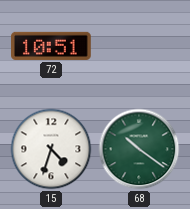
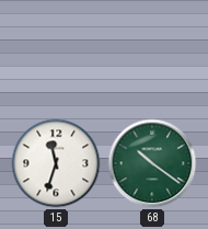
72: 10:51 -> none (52, 46)
15: 4:33 -> 11:33 (56, 163)
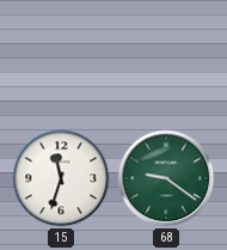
68: 10:21 -> 9:21 (166, 178)
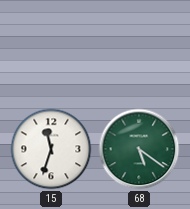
68: 9:21 -> 5:21 (139, 149)
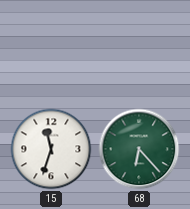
68: 5:21 -> 6:23 (139, 149)
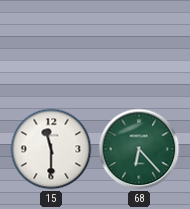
15: 11:33 -> 11:30 (51, 149)
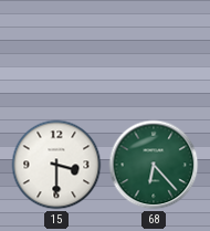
15: 11:30 -> 3:30 (56, 165)
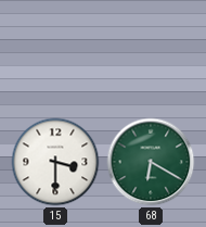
68: 6:23 -> 6:20 (151, 162)
